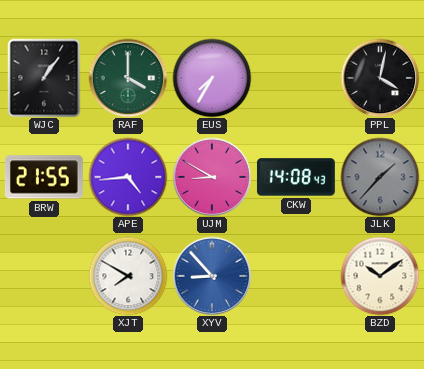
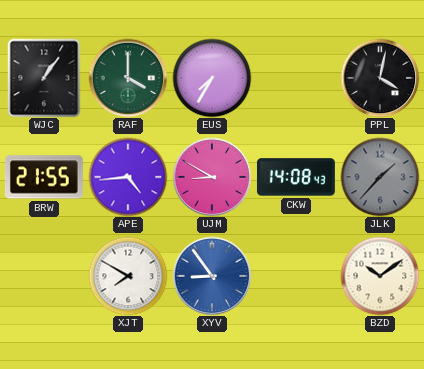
XYV: 8:53 -> 8:54 (212, 276)
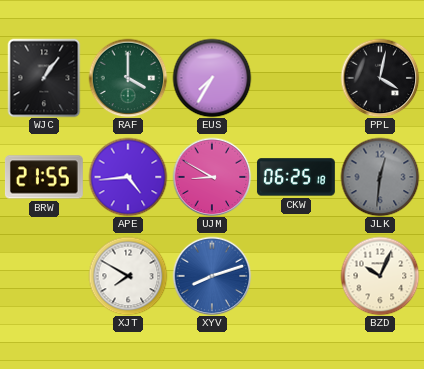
CKW: 14:08 -> 06:25 (296, 177)
JLK: 1:37 -> 12:31 (380, 177)
XYV: 8:54 -> 8:12 (212, 276)
BZD: 10:09 -> 10:04 (380, 276)
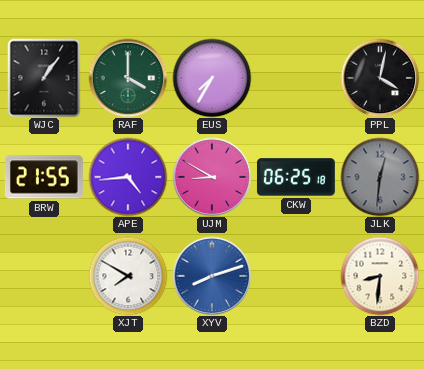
BZD: 10:04 -> 8:31 (380, 276)
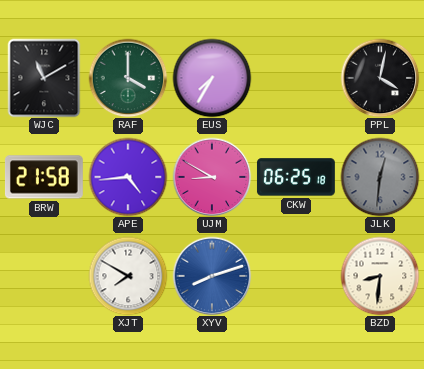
WJC: 1:06 -> 11:10 (44, 78)
BRW: 21:55 -> 21:58 (44, 177)
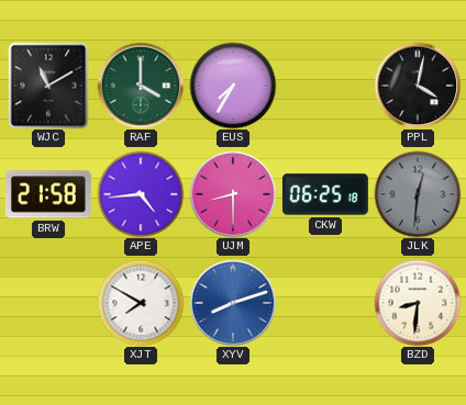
UJM: 8:50 -> 8:30 (233, 194)
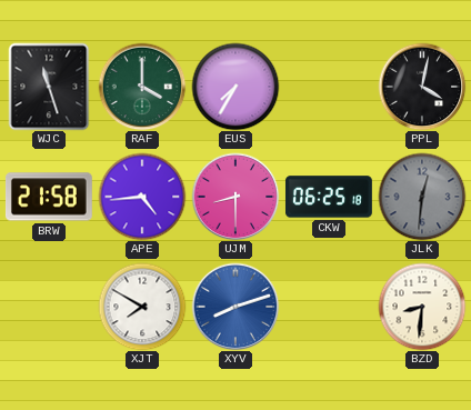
WJC: 11:10 -> 11:27 (49, 87)
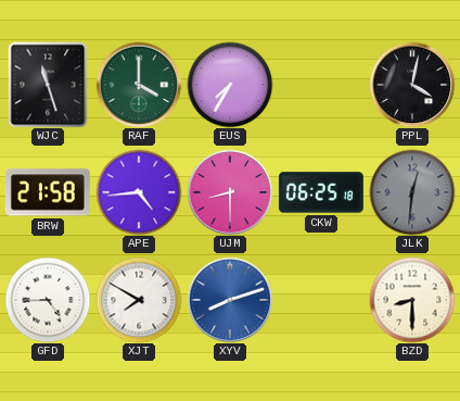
GFD: none -> 4:45 (48, 300)
BZD: 8:31 -> 8:30 (412, 300)
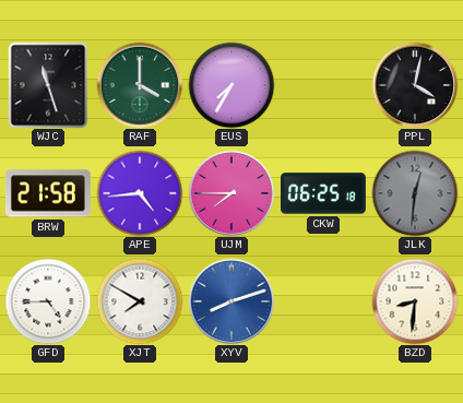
UJM: 8:30 -> 7:45 (231, 193)
BZD: 8:30 -> 8:31 (415, 301)
